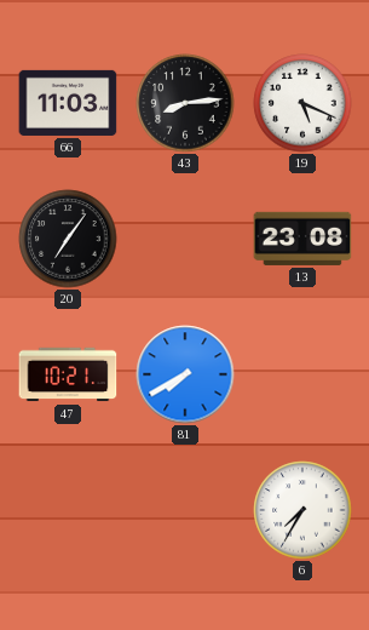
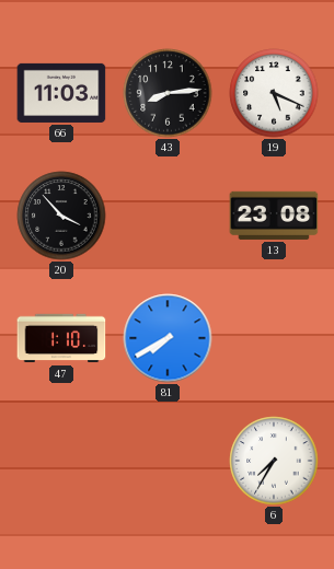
20: 7:06 -> 3:53 (61, 216)
47: 10:21 -> 1:10 (61, 338)
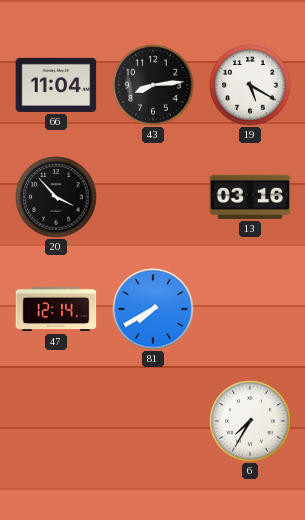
66: 11:03 -> 11:04 (56, 85)
19: 5:19 -> 5:20 (250, 85)
13: 23:08 -> 03:16 (250, 197)
47: 1:10 -> 12:14 (56, 309)
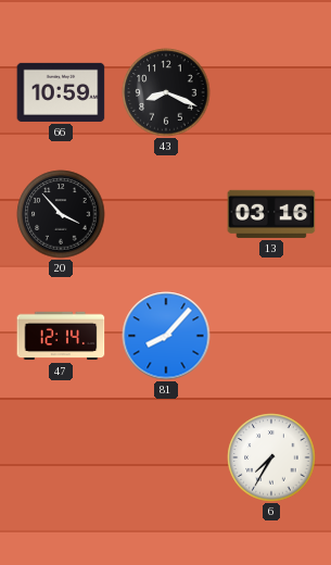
66: 11:04 -> 10:59 (61, 92)
43: 8:14 -> 8:19 (166, 92)
19: 5:20 -> none (250, 85)
81: 7:40 -> 8:07 (166, 336)
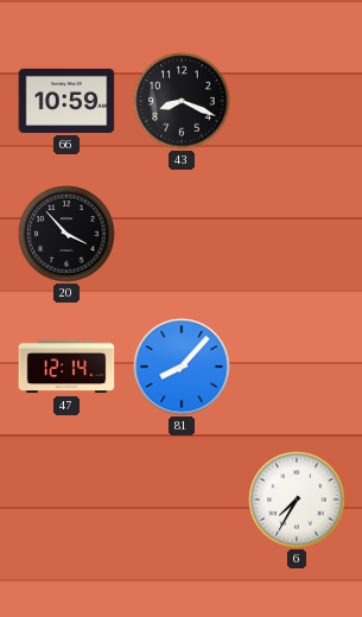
13: 03:16 -> none (271, 214)
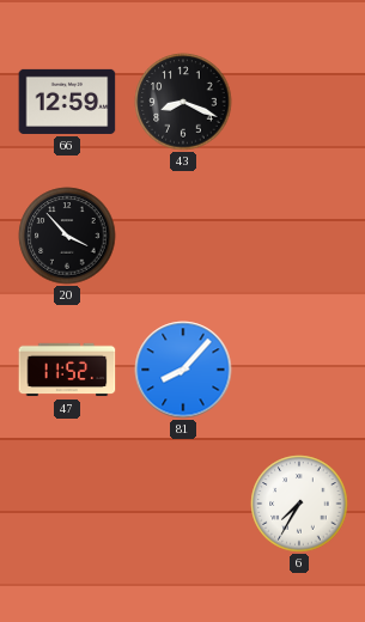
66: 10:59 -> 12:59 (67, 102)
47: 12:14 -> 11:52 (67, 370)
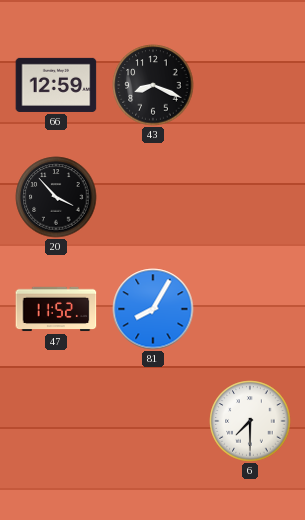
81: 8:07 -> 8:05 (153, 309)
6: 7:35 -> 7:30 (250, 421)
